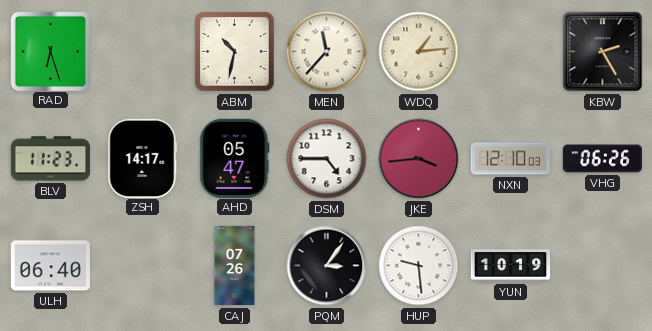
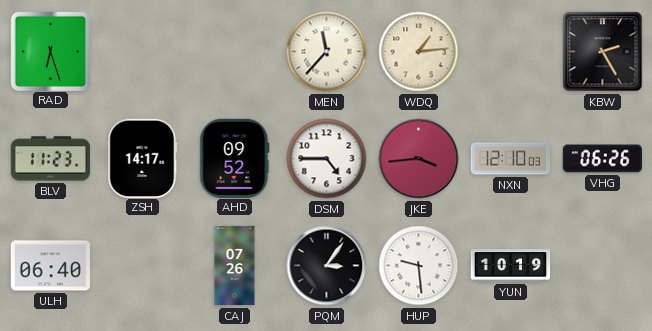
ABM: 10:32 -> none (235, 52)
AHD: 05:47 -> 09:52 (235, 158)
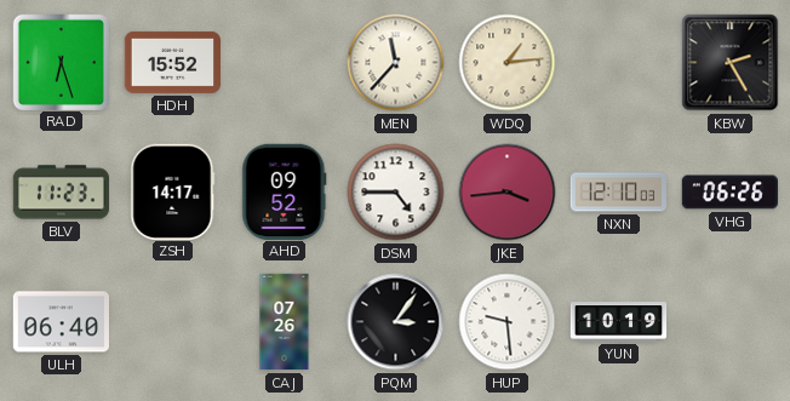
HDH: none -> 15:52 (172, 62)
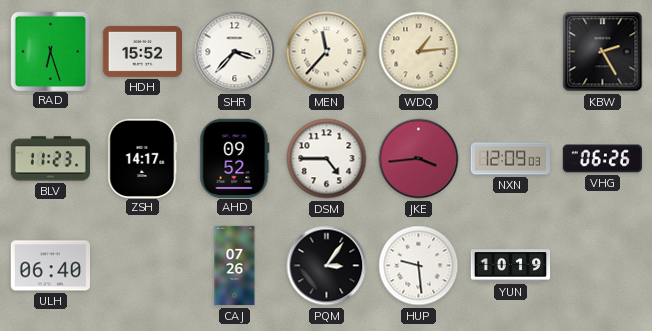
SHR: none -> 3:37 (235, 52)
NXN: 12:10 -> 12:09 (510, 159)
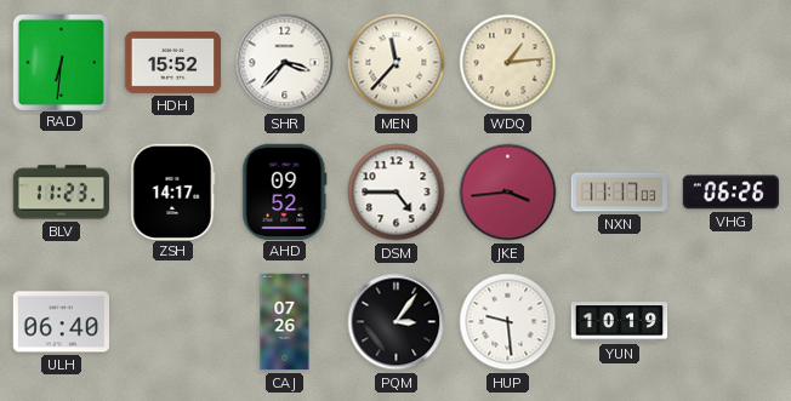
RAD: 6:27 -> 6:31 (61, 62)
KBW: 2:25 -> none (603, 52)
NXN: 12:09 -> 11:17 (619, 193)
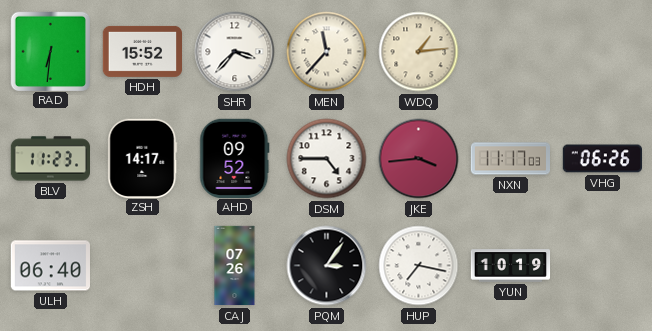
HUP: 9:29 -> 7:17 (419, 266)
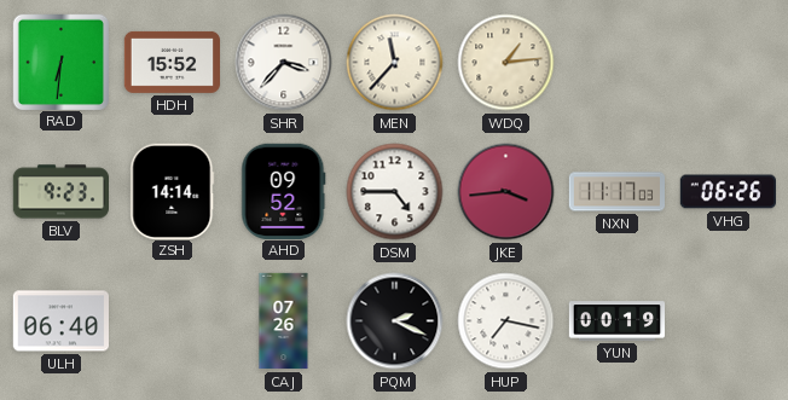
BLV: 11:23 -> 9:23 (60, 192)
ZSH: 14:17 -> 14:14 (173, 191)
PQM: 3:06 -> 2:19 (395, 321)
YUN: 10:19 -> 00:19 (618, 321)
